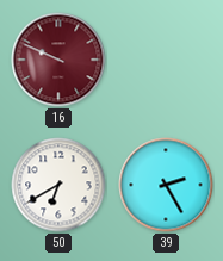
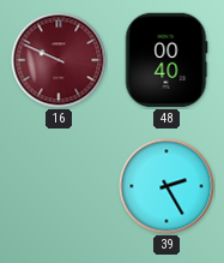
48: none -> 00:40 (167, 60)
50: 6:40 -> none (58, 185)
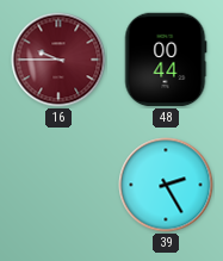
16: 9:49 -> 9:45 (58, 60)
48: 00:40 -> 00:44 (166, 60)
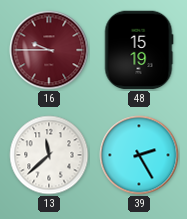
48: 00:44 -> 15:19 (139, 50)
13: none -> 11:38 (49, 155)
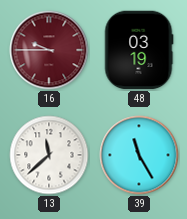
48: 15:19 -> 03:19 (139, 50)
39: 2:25 -> 11:25 (139, 155)
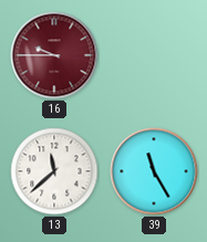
48: 03:19 -> none (139, 50)
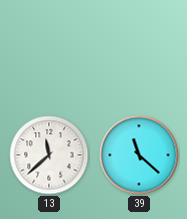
16: 9:45 -> none (54, 55)
39: 11:25 -> 11:22 (139, 155)
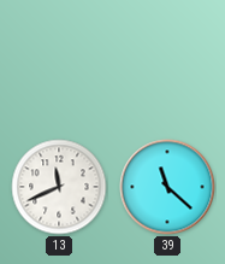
13: 11:38 -> 11:41 (59, 187)
